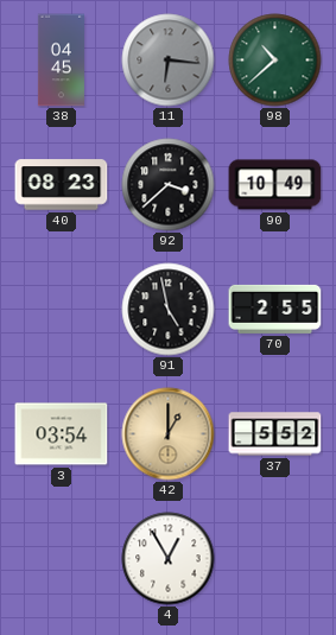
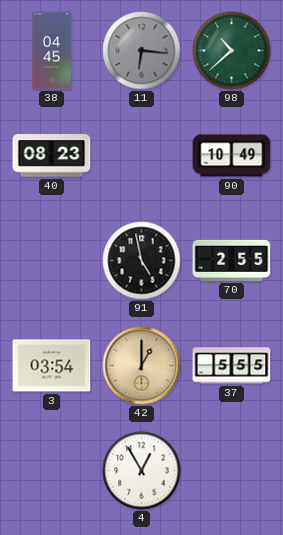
92: 3:38 -> none (169, 185)
37: 5:52 -> 5:55 (232, 366)
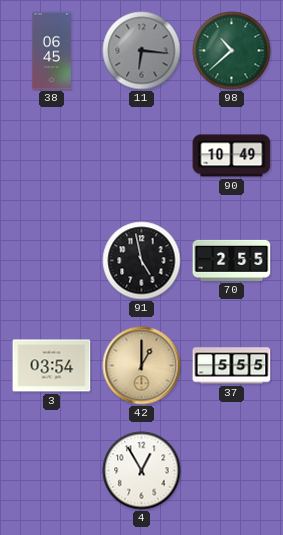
38: 04:45 -> 06:45 (51, 51)
40: 08:23 -> none (52, 156)
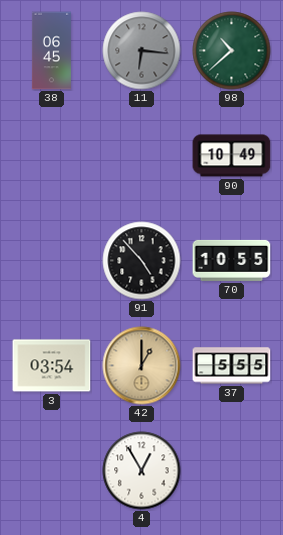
91: 4:58 -> 4:53 (142, 261)
70: 2:55 -> 10:55 (232, 260)
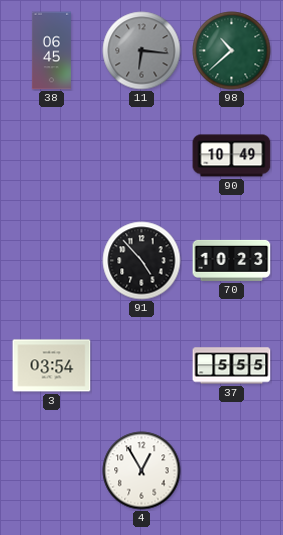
70: 10:55 -> 10:23 (232, 260)
42: 1:00 -> none (142, 366)
